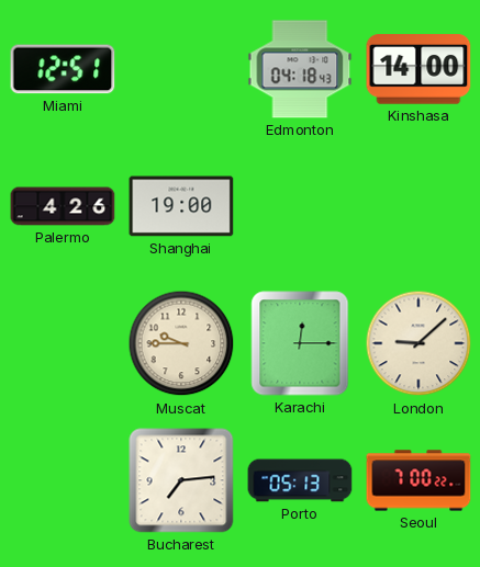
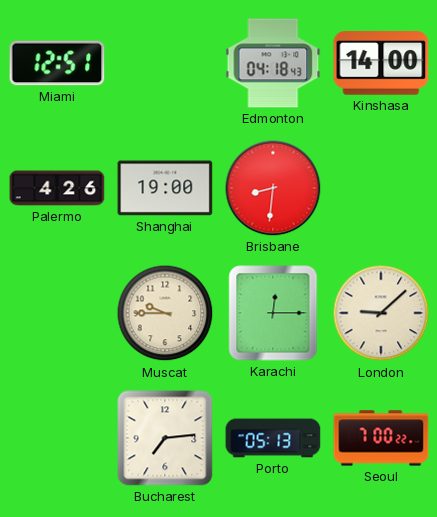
Brisbane: none -> 8:31 (273, 188)
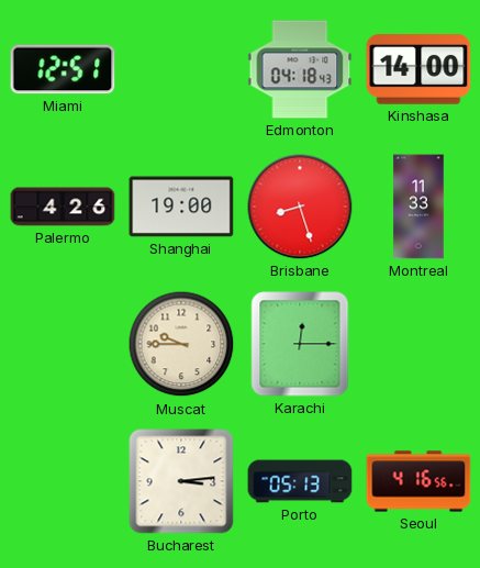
Brisbane: 8:31 -> 8:27 (300, 207)
Montreal: none -> 11:33 (418, 207)
London: 9:08 -> none (381, 313)
Bucharest: 7:14 -> 3:14 (181, 481)
Seoul: 7:00 -> 4:16 (418, 481)
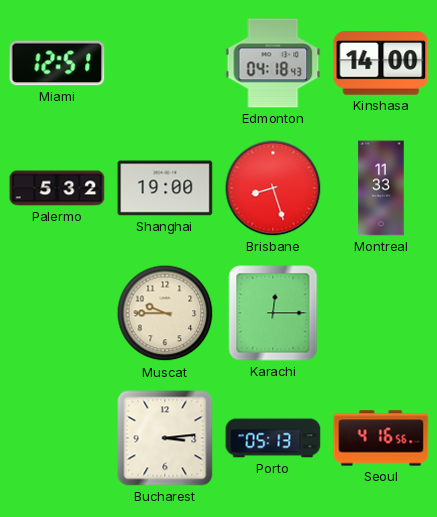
Palermo: 4:26 -> 5:32 (57, 188)
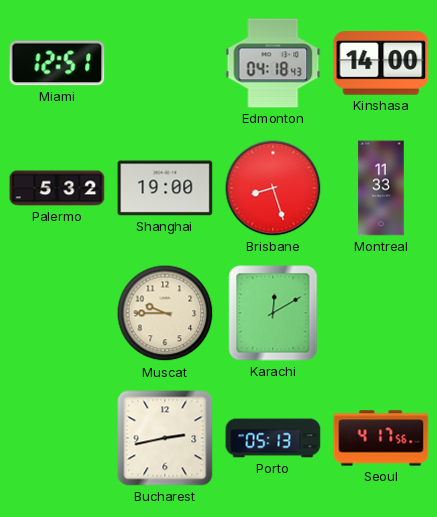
Karachi: 12:15 -> 12:10 (273, 313)
Bucharest: 3:14 -> 2:43 (165, 438)
Seoul: 4:16 -> 4:17 (381, 438)
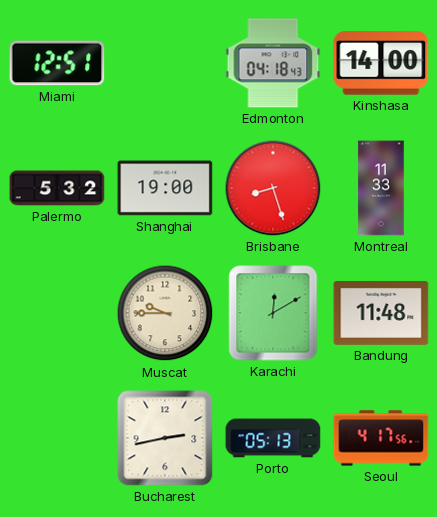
Bandung: none -> 11:48 (381, 313)
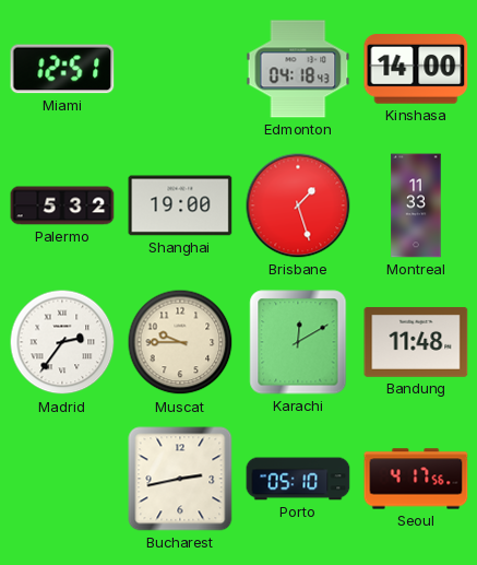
Brisbane: 8:27 -> 1:27 (298, 205)
Madrid: none -> 2:36 (62, 342)
Porto: 05:13 -> 05:10 (298, 479)
